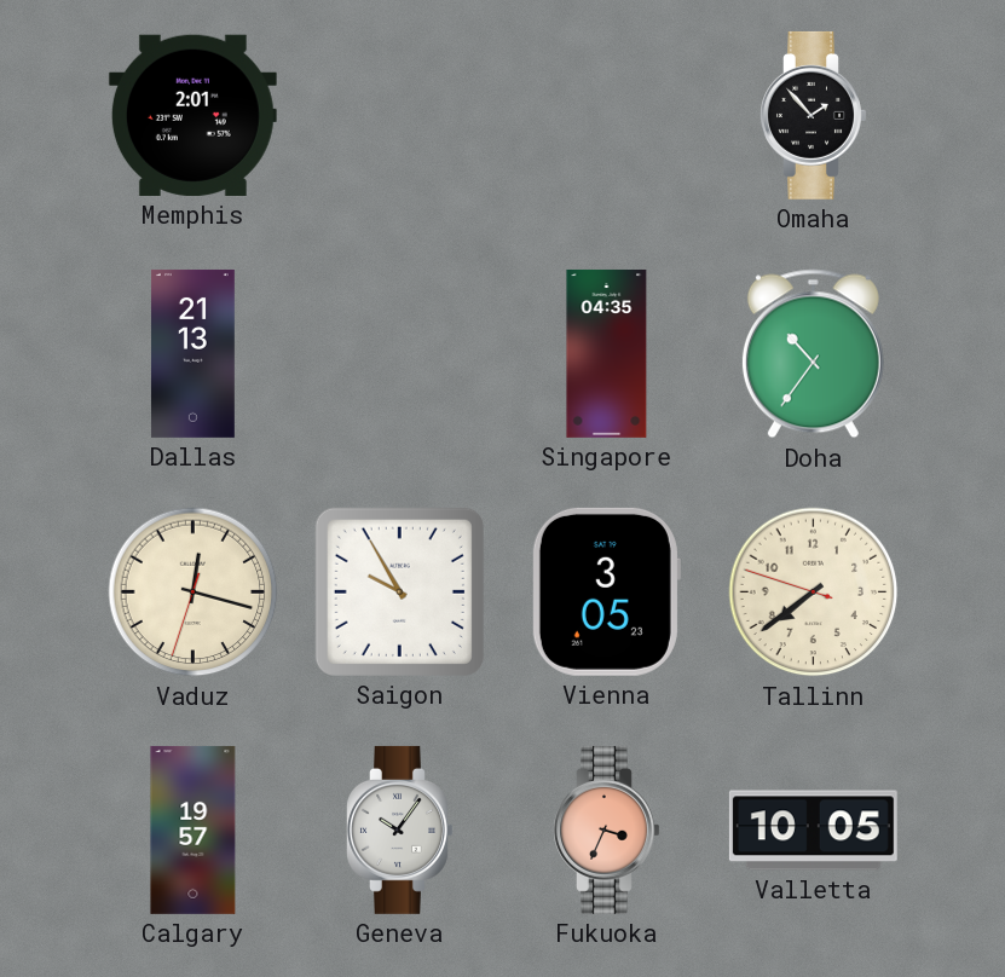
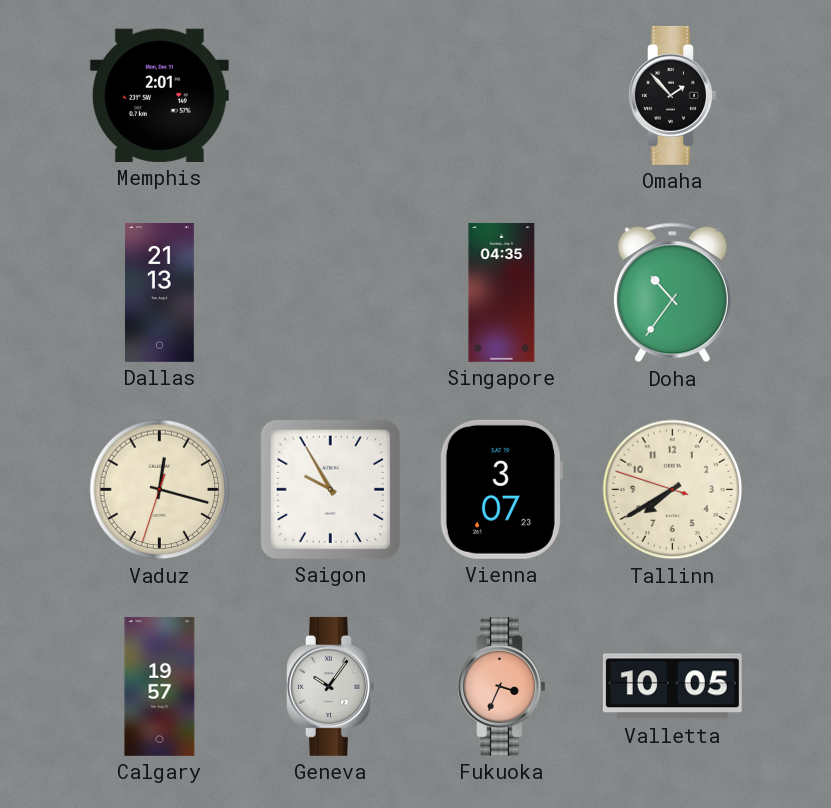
Vienna: 3:05 -> 3:07 (501, 489)
Tallinn: 7:38 -> 7:39 (673, 490)
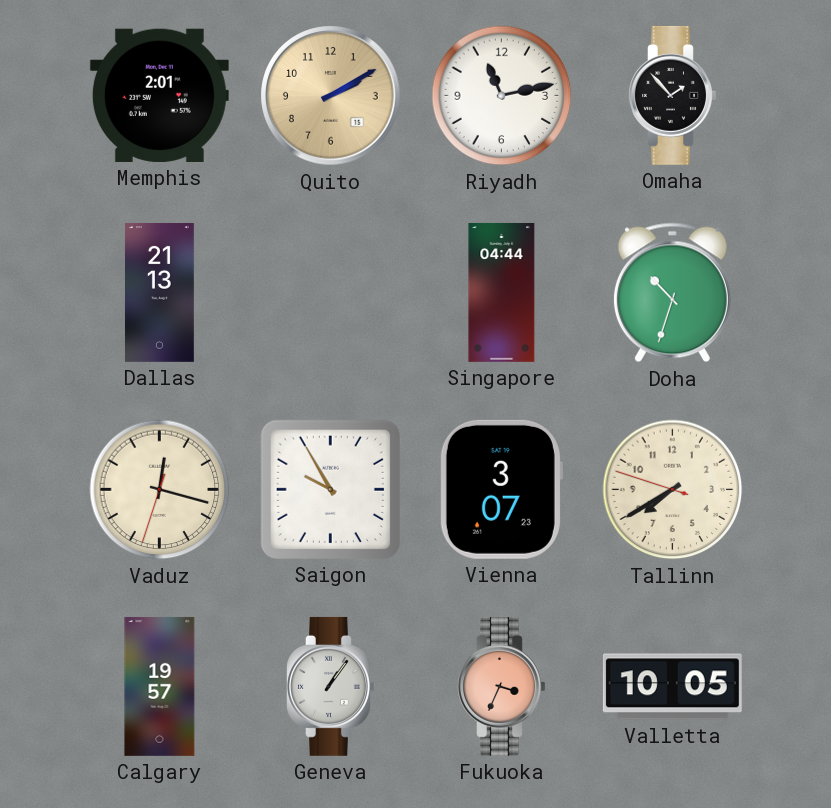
Quito: none -> 2:10 (331, 96)
Riyadh: none -> 11:13 (502, 96)
Singapore: 04:35 -> 04:44 (502, 292)
Doha: 10:36 -> 10:33 (672, 293)
Geneva: 10:06 -> 1:06 (331, 686)
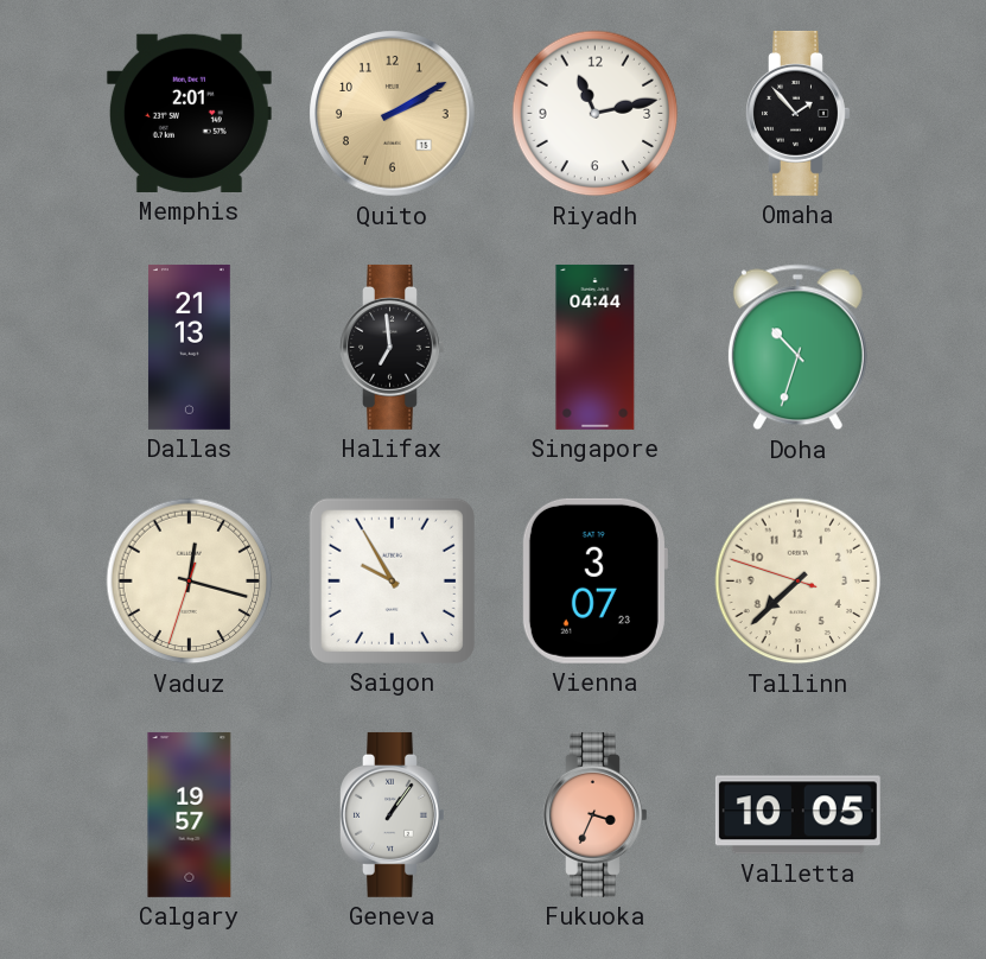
Halifax: none -> 6:59 (393, 347)
Tallinn: 7:39 -> 7:37 (799, 582)
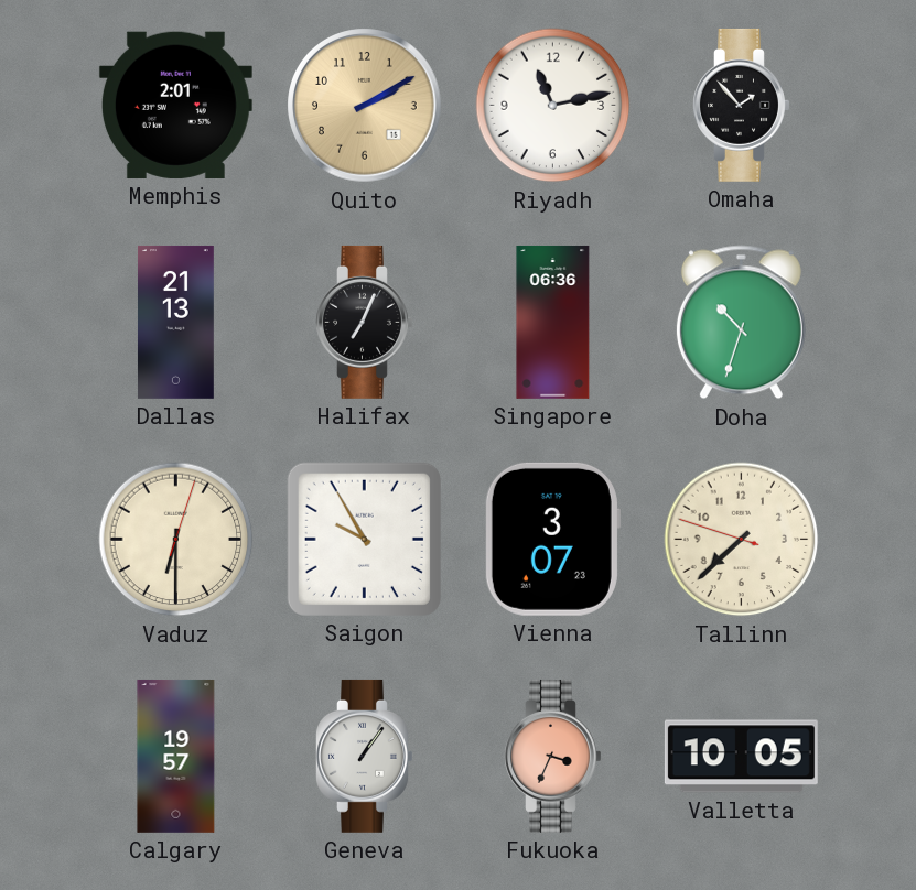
Halifax: 6:59 -> 7:04 (365, 322)
Singapore: 04:44 -> 06:36 (553, 322)
Vaduz: 12:17 -> 6:30 (176, 540)
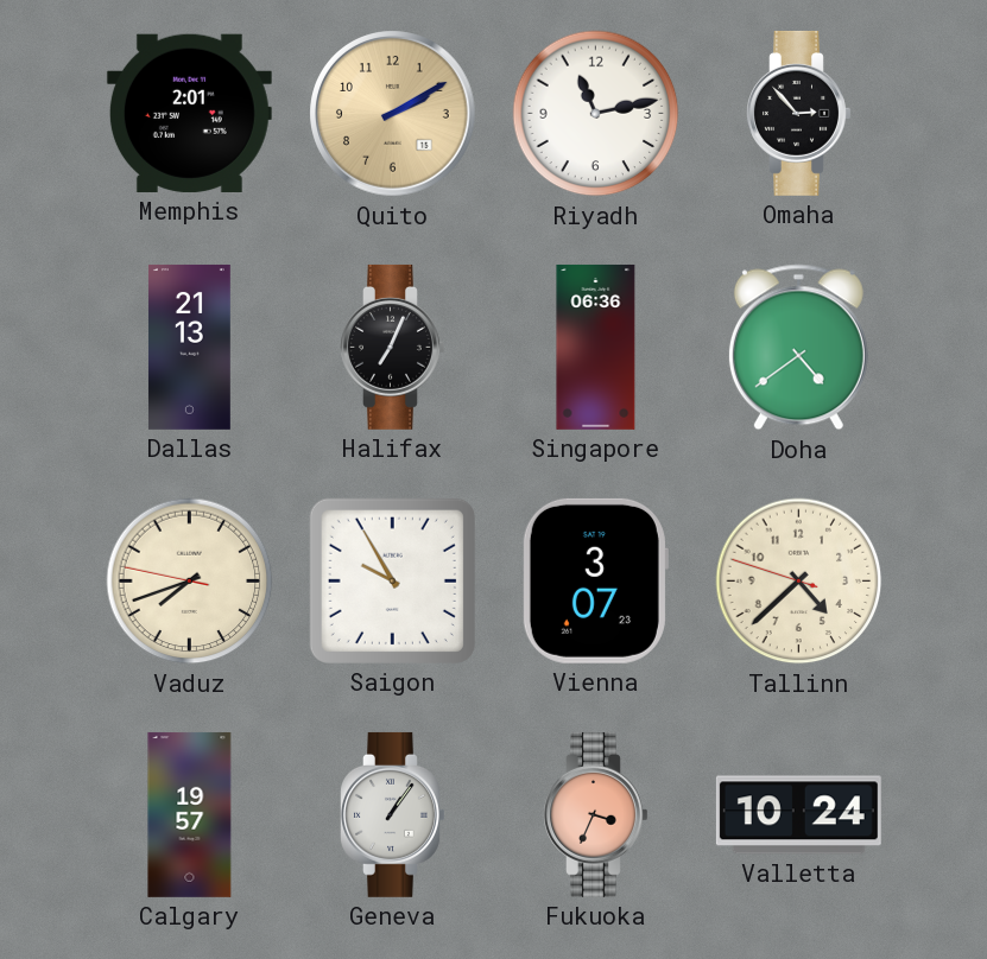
Omaha: 1:53 -> 2:53 (799, 113)
Doha: 10:33 -> 4:39 (798, 348)
Vaduz: 6:30 -> 7:41 (190, 582)
Tallinn: 7:37 -> 4:37 (799, 582)
Valletta: 10:05 -> 10:24 (798, 815)
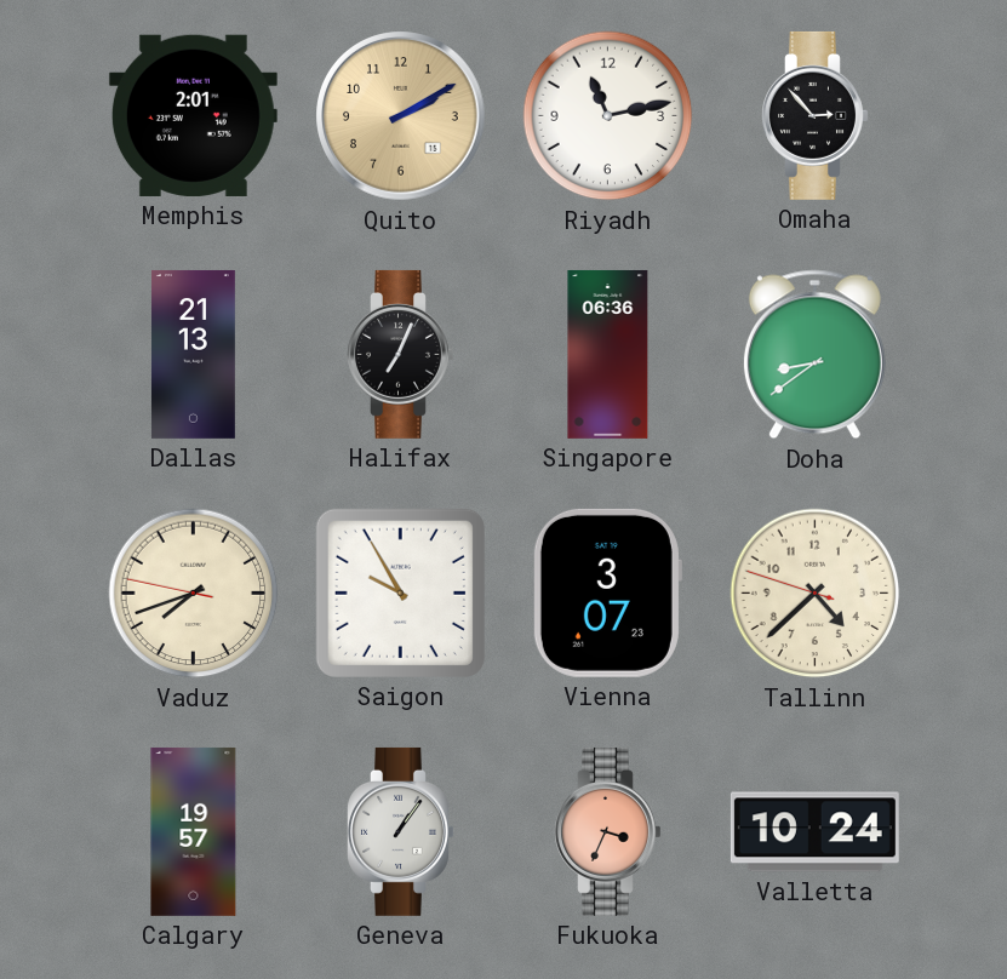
Doha: 4:39 -> 8:39 (814, 355)
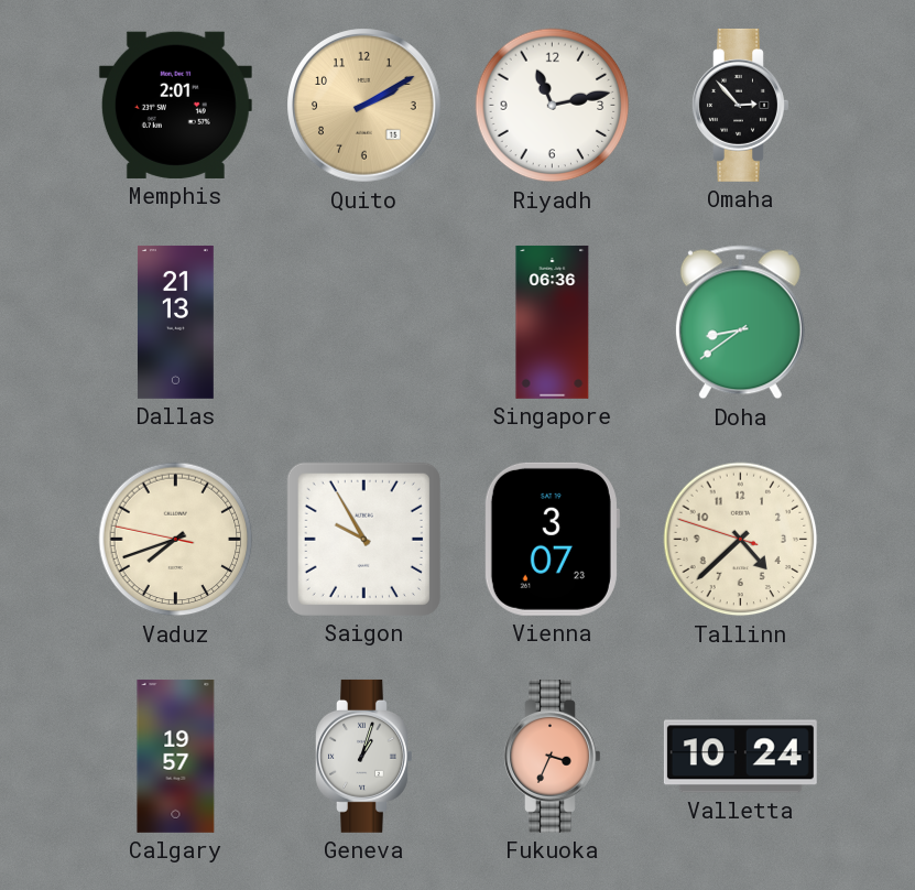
Halifax: 7:04 -> none (401, 354)
Geneva: 1:06 -> 1:03 (364, 756)
